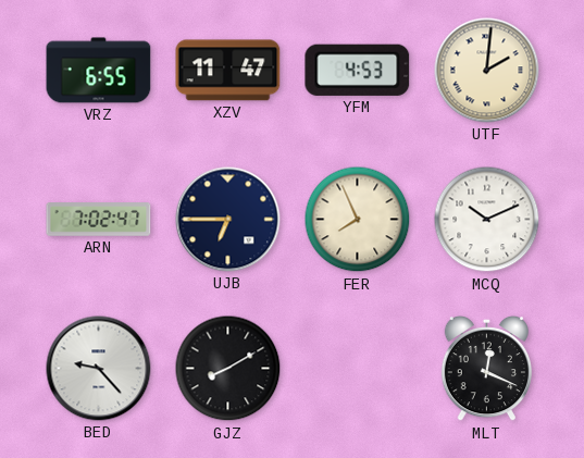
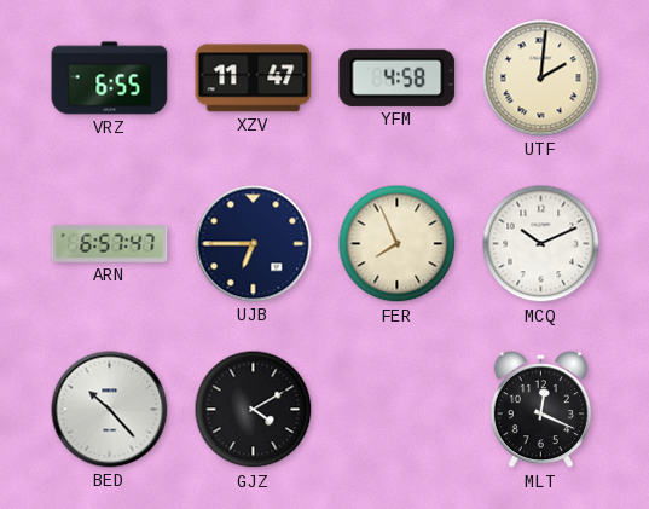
YFM: 4:53 -> 4:58 (398, 77)
ARN: 7:02 -> 6:57 (110, 244)
BED: 9:23 -> 10:23 (110, 410)
GJZ: 8:10 -> 4:10 (254, 410)
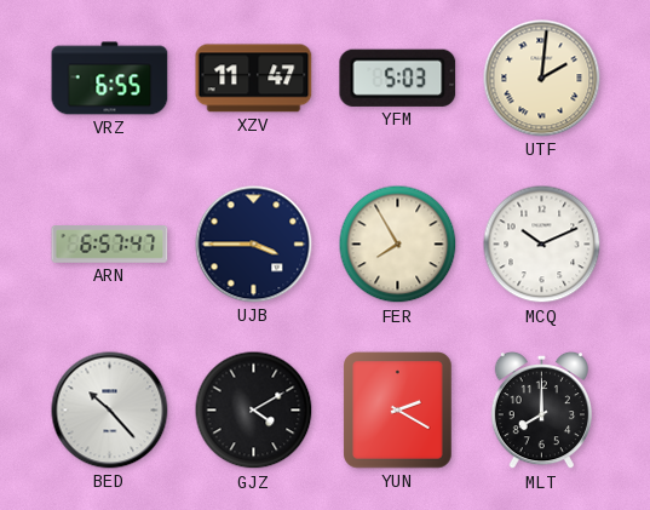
YFM: 4:58 -> 5:03 (398, 78)
UJB: 6:45 -> 3:45 (254, 245)
FER: 7:56 -> 7:55 (398, 245)
YUN: none -> 2:20 (398, 411)
MLT: 12:19 -> 8:00 (541, 411)
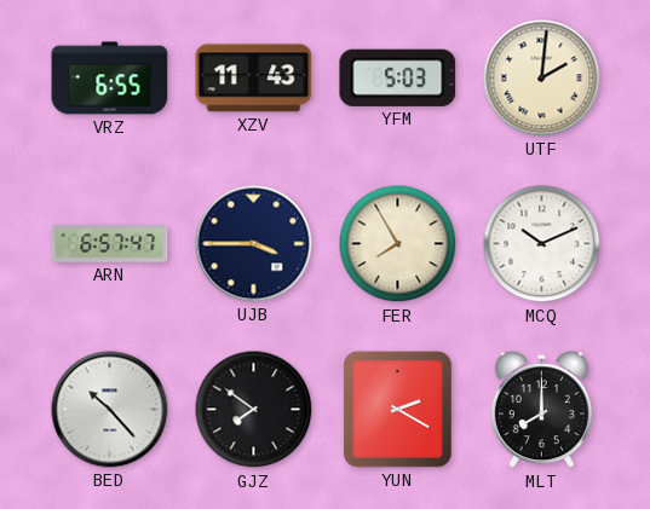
XZV: 11:47 -> 11:43 (254, 79)
GJZ: 4:10 -> 7:51 (254, 410)
